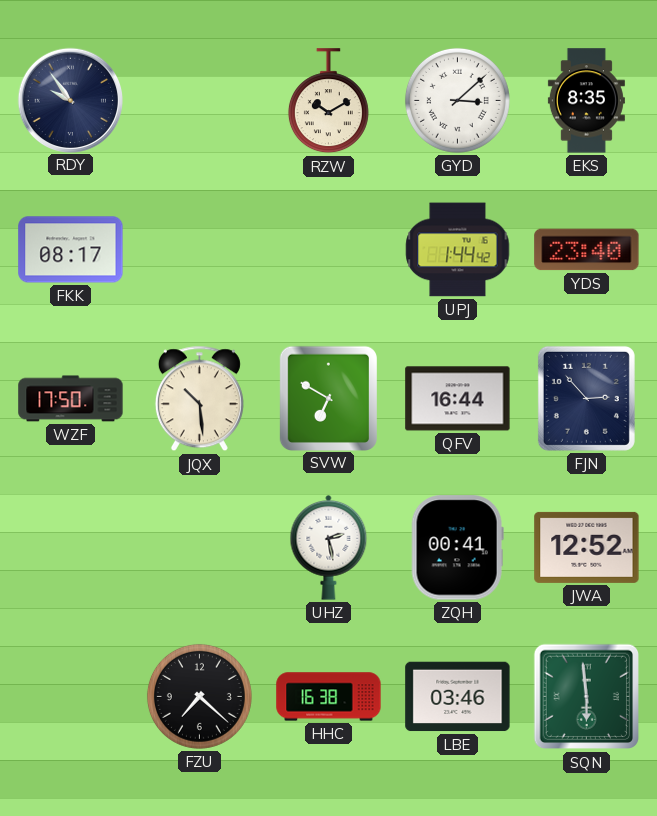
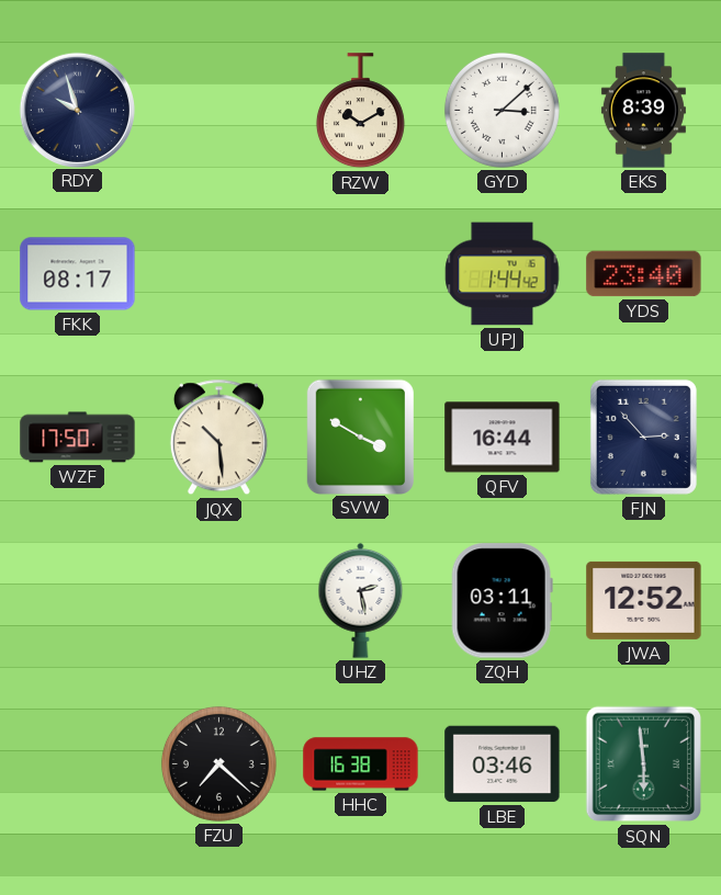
RDY: 9:54 -> 9:57 (77, 110)
EKS: 8:35 -> 8:39 (643, 111)
SVW: 6:50 -> 3:50 (360, 437)
ZQH: 00:41 -> 03:11 (502, 601)
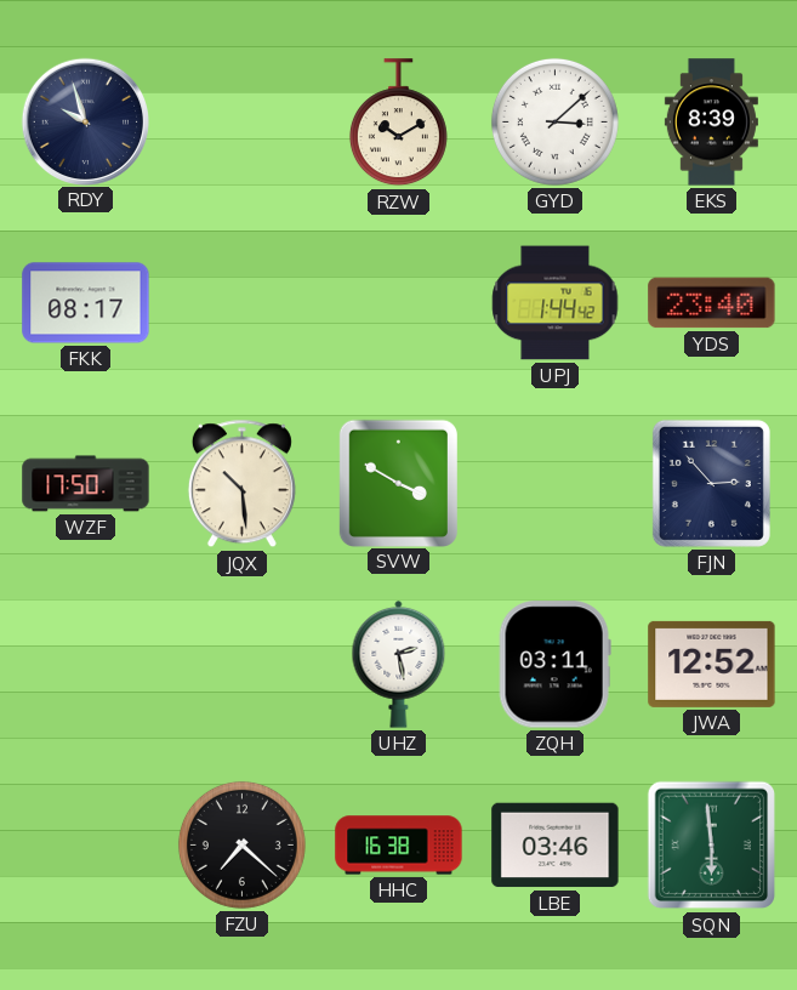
QFV: 16:44 -> none (503, 438)
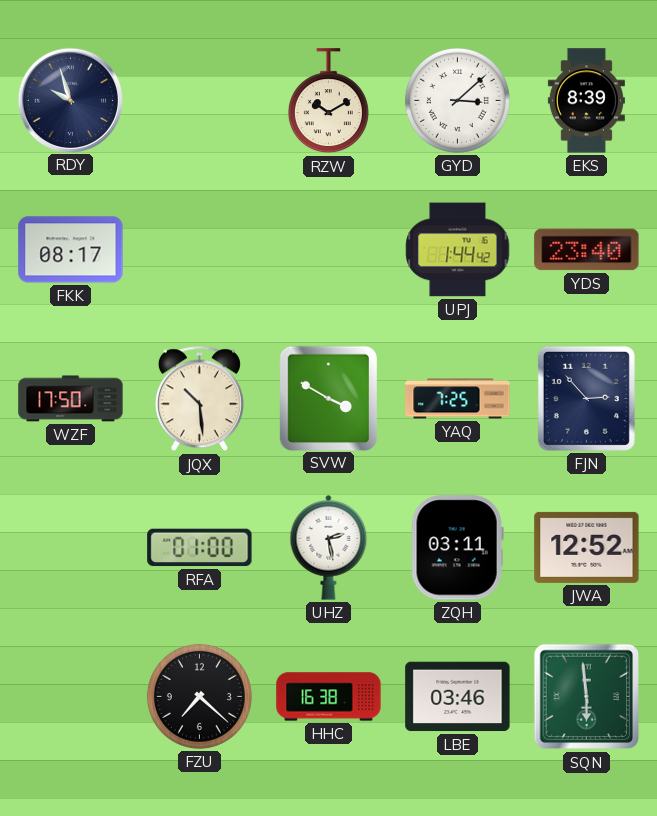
YAQ: none -> 7:25 (458, 399)
RFA: none -> 01:00 (200, 548)
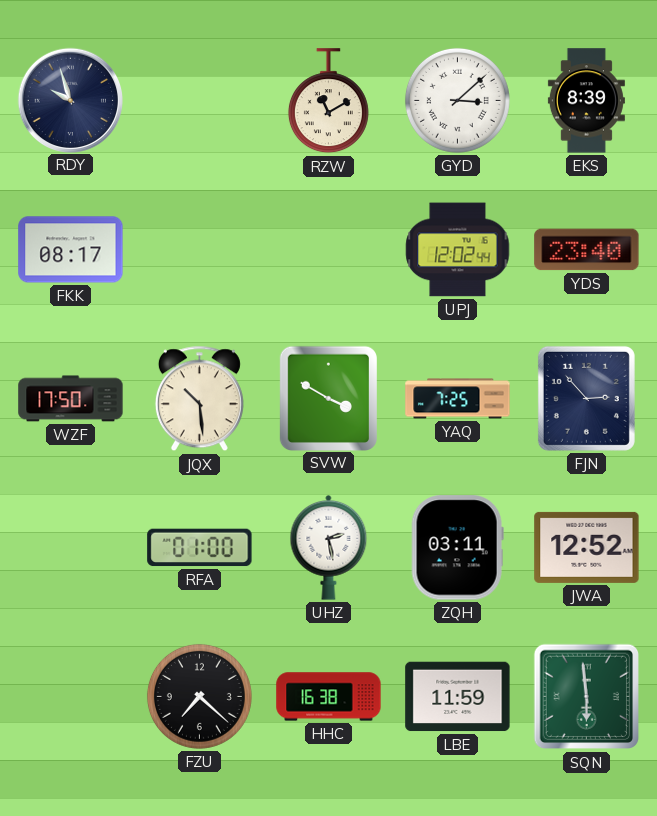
RZW: 10:10 -> 11:10 (328, 101)
UPJ: 1:44 -> 12:02 (458, 250)
LBE: 03:46 -> 11:59 (458, 697)
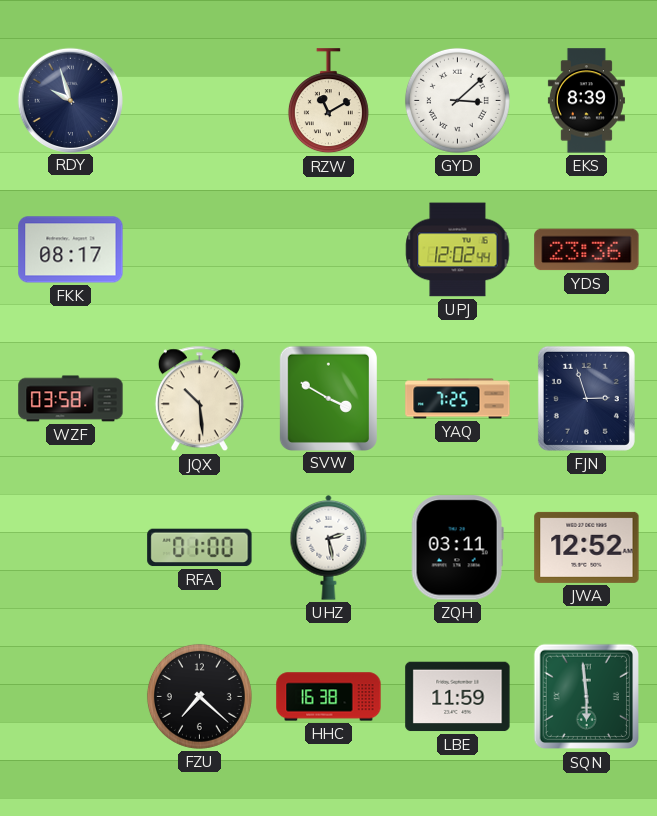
YDS: 23:40 -> 23:36 (587, 250)
WZF: 17:50 -> 03:58 (71, 399)
FJN: 2:53 -> 2:57 (586, 398)
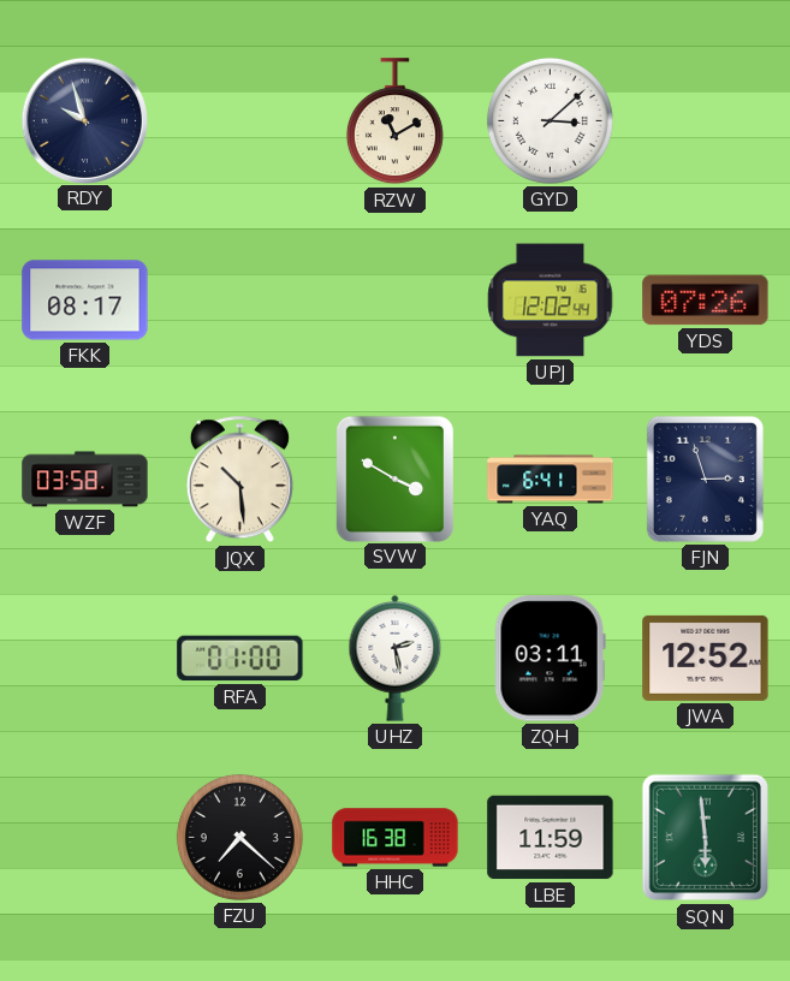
EKS: 8:39 -> none (586, 101)
YDS: 23:36 -> 07:26 (706, 301)
YAQ: 7:25 -> 6:41 (551, 480)
